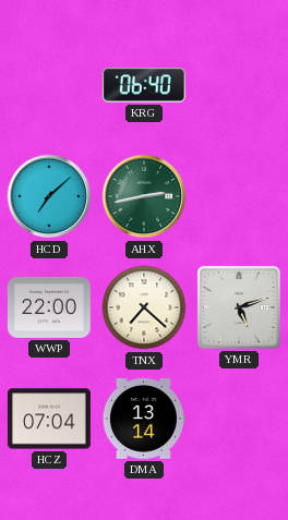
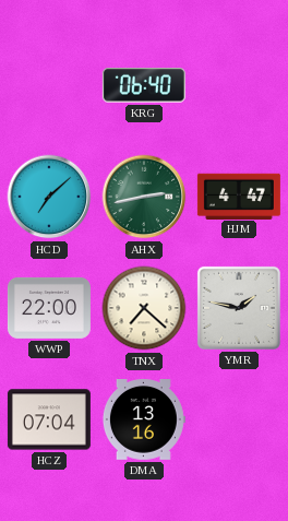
HJM: none -> 4:47 (239, 196)
YMR: 5:12 -> 1:47 (239, 308)
DMA: 13:14 -> 13:16 (143, 421)
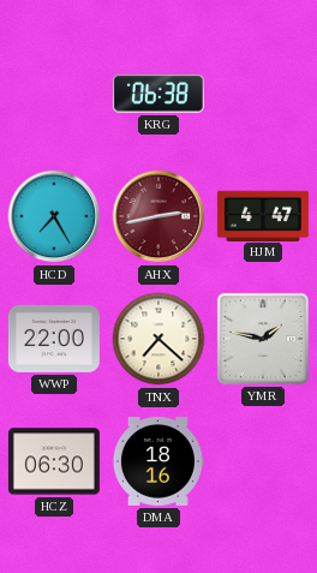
KRG: 06:40 -> 06:38 (158, 94)
HCD: 7:08 -> 7:25 (54, 216)
AHX dial: green -> burgundy (158, 216)
HCZ: 07:04 -> 06:30 (54, 461)
DMA: 13:16 -> 18:16 (157, 462)
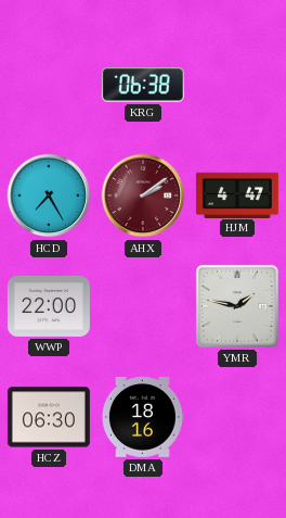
AHX: 2:43 -> 2:09 (143, 195)
TNX: 7:22 -> none (158, 339)
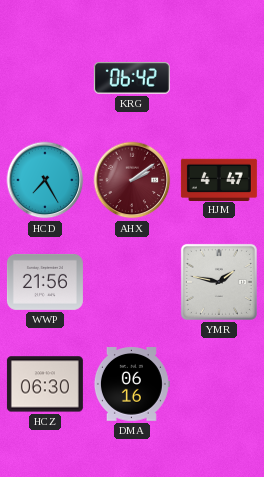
KRG: 06:38 -> 06:42 (132, 78)
WWP: 22:00 -> 21:56 (45, 282)
DMA: 18:16 -> 06:16 (131, 385)
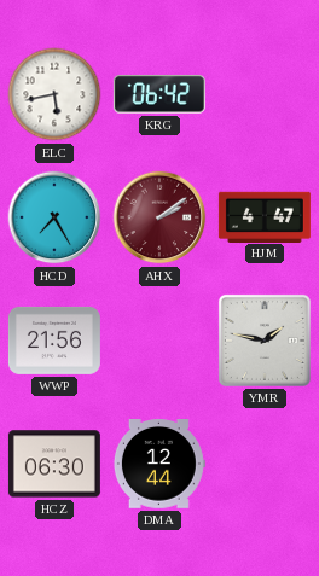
ELC: none -> 5:43 (54, 94)
DMA: 06:16 -> 12:44 (158, 465)
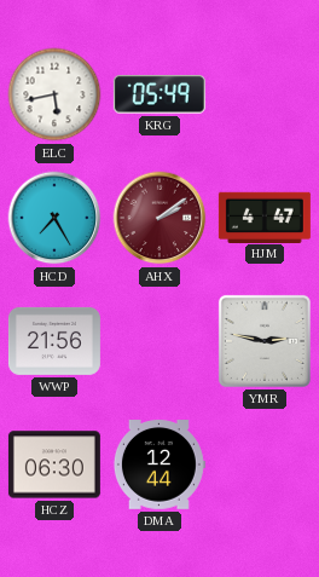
KRG: 06:42 -> 05:49 (159, 94)
YMR: 1:47 -> 2:47 (265, 341)
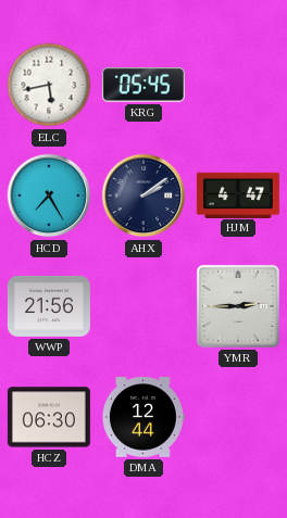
KRG: 05:49 -> 05:45 (143, 85)
AHX dial: burgundy -> navy (143, 195)
YMR: 2:47 -> 2:45 (238, 306)
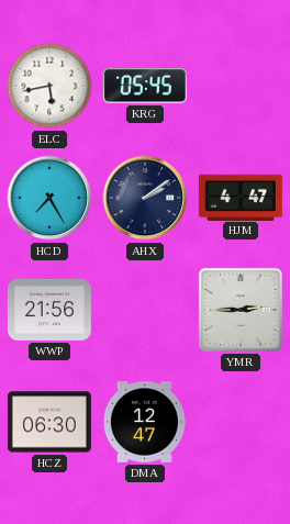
DMA: 12:44 -> 12:47 (144, 423)
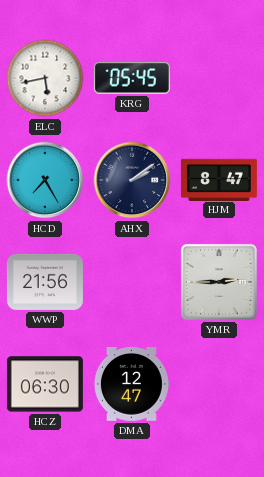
HJM: 4:47 -> 8:47 (219, 179)
